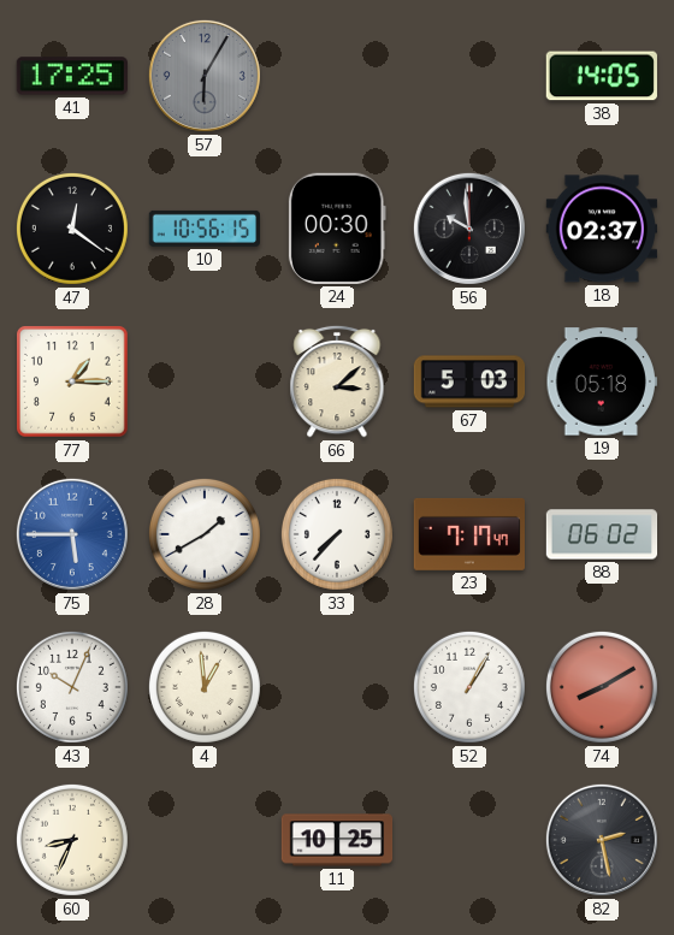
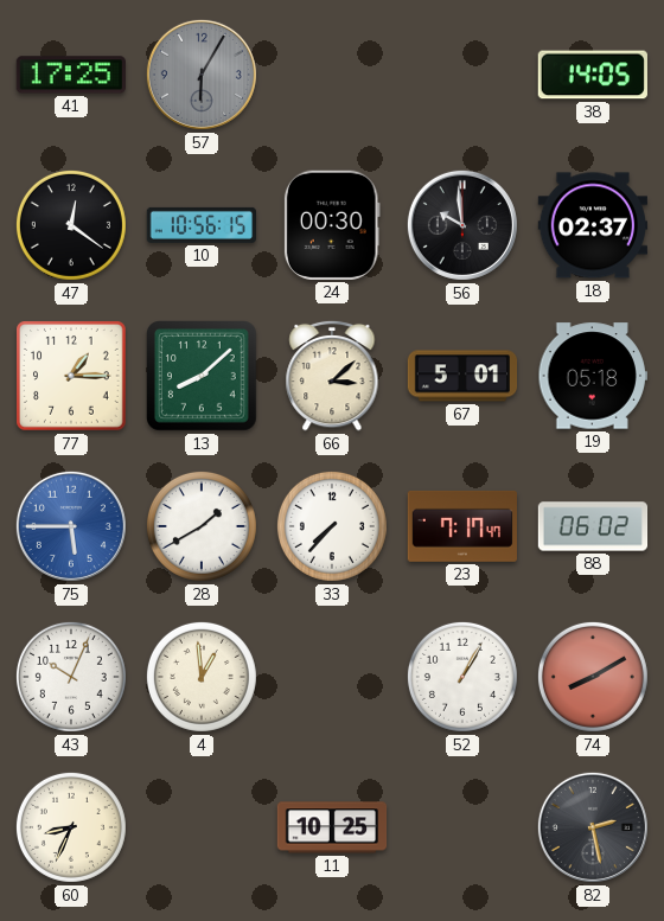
13: none -> 8:08 (203, 377)
67: 5:03 -> 5:01 (462, 376)
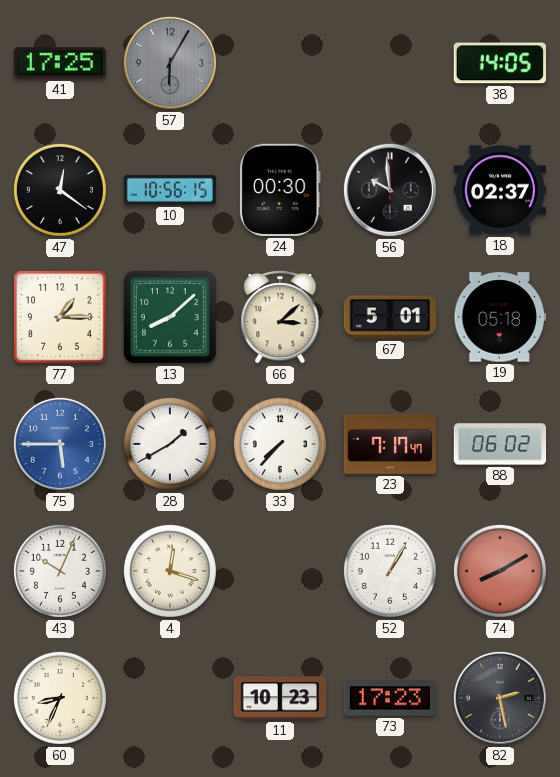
4: 12:59 -> 12:18 (170, 571)
11: 10:25 -> 10:23 (280, 698)
73: none -> 17:23 (389, 698)
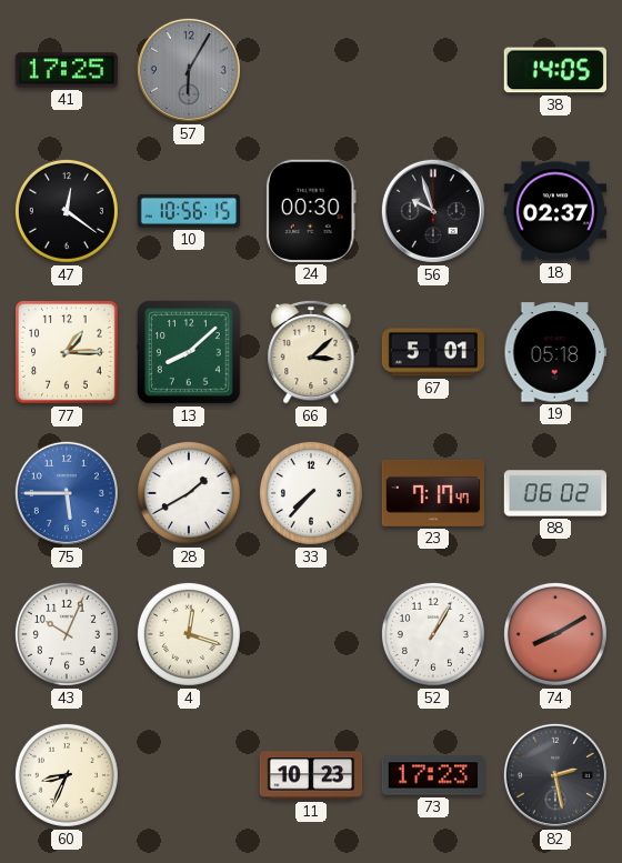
56: 9:59 -> 9:57 (433, 211)
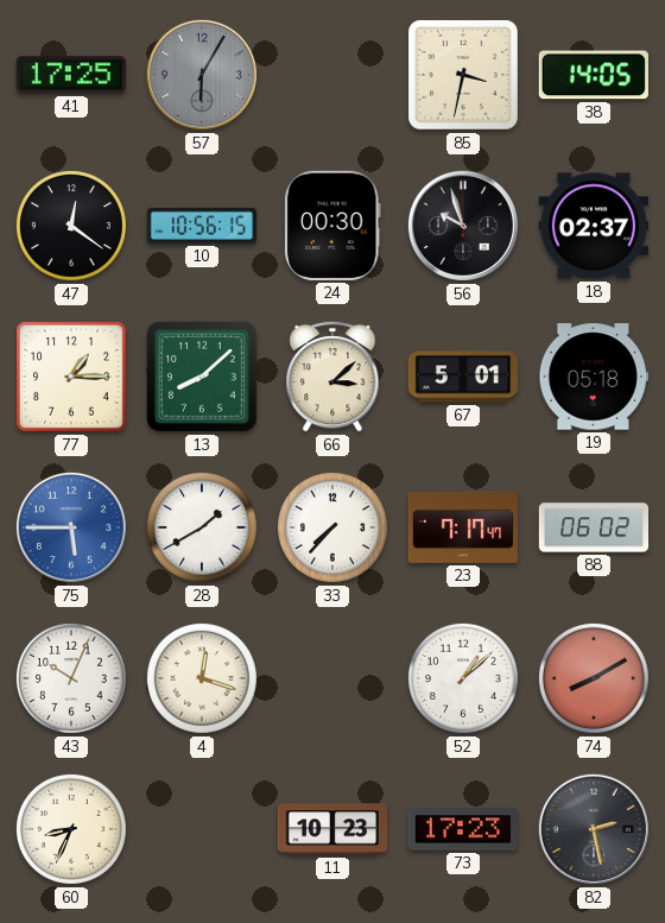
85: none -> 3:32 (464, 76)
52: 1:05 -> 1:08 (463, 678)
